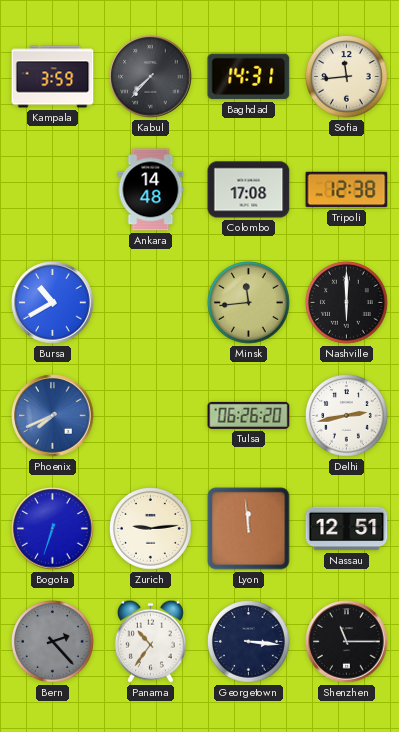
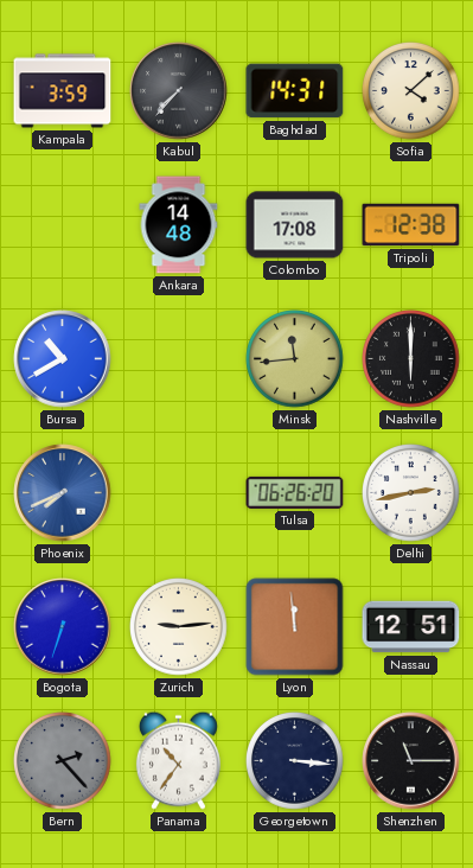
Sofia: 11:44 -> 4:08 (411, 91)
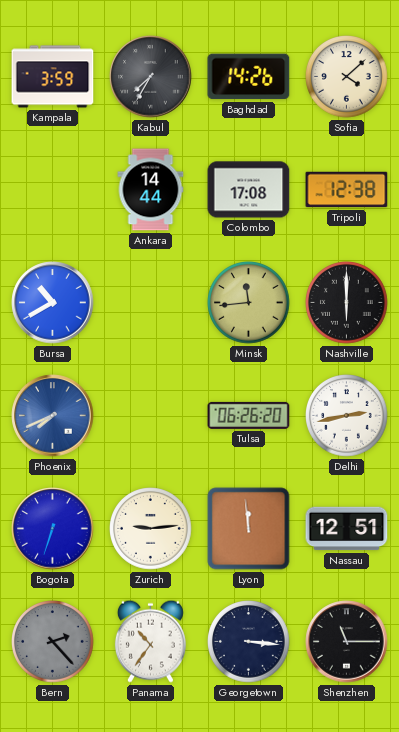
Kabul: 7:37 -> 7:35 (151, 77)
Baghdad: 14:31 -> 14:26 (249, 77)
Ankara: 14:48 -> 14:44 (151, 190)
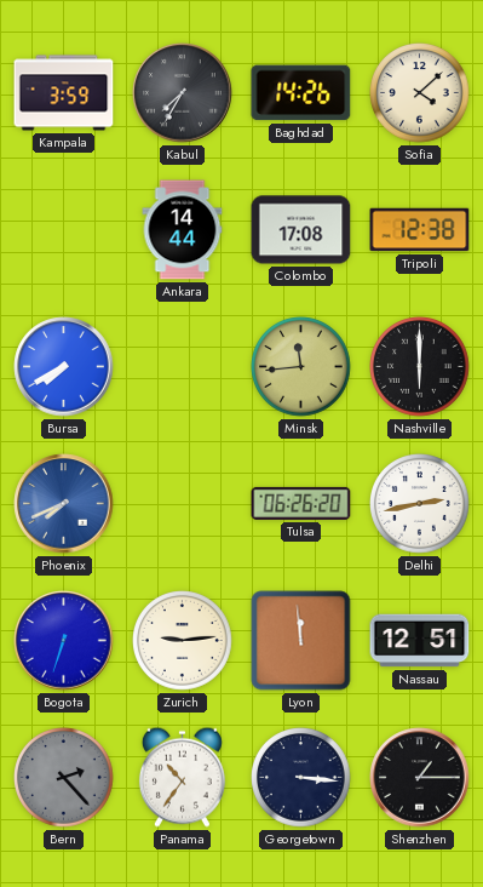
Bursa: 10:40 -> 7:40 (64, 367)
Shenzhen: 11:15 -> 1:15 (420, 778)
